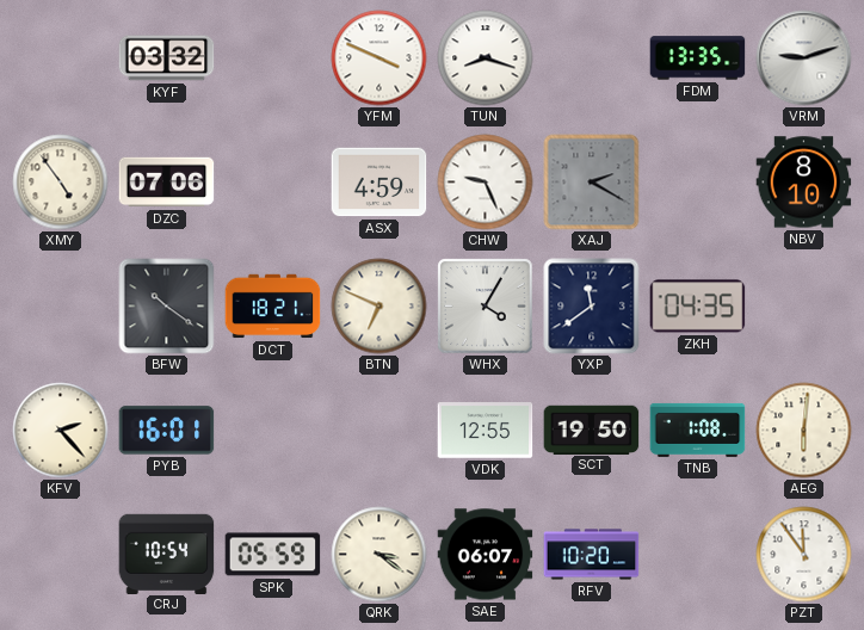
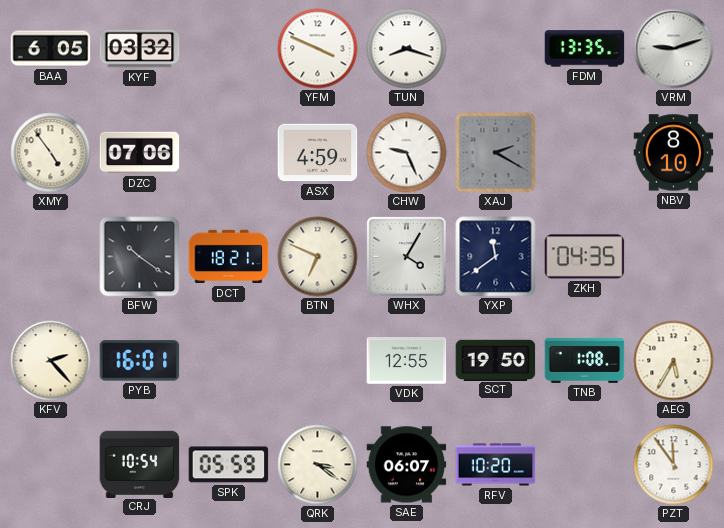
BAA: none -> 6:05 (51, 49)
AEG: 6:01 -> 5:35 (674, 361)
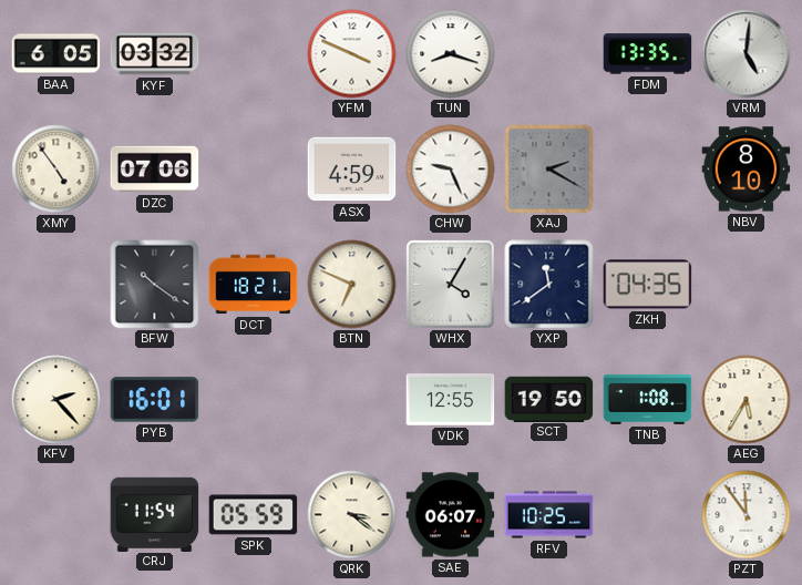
VRM: 9:12 -> 5:01 (747, 54)
CRJ: 10:54 -> 11:54 (155, 514)
RFV: 10:20 -> 10:25 (549, 515)
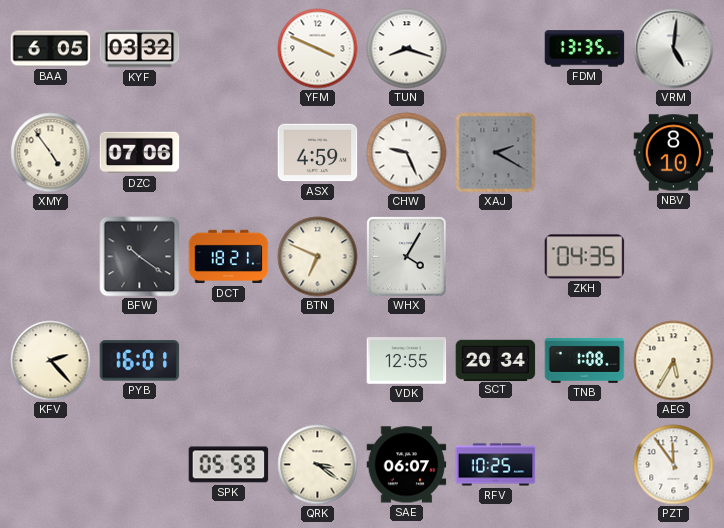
YXP: 11:39 -> none (549, 285)
SCT: 19:50 -> 20:34 (496, 360)
CRJ: 11:54 -> none (155, 514)
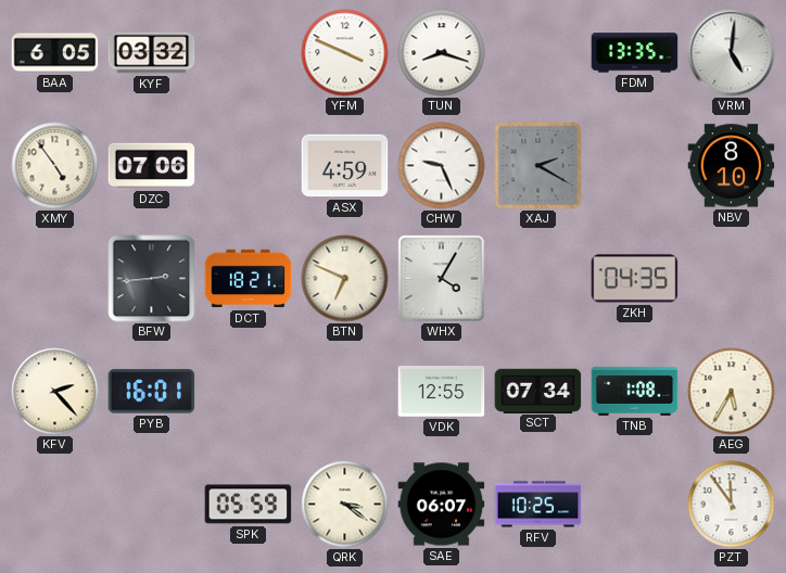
BFW: 10:21 -> 2:44 (152, 279)
SCT: 20:34 -> 07:34 (538, 391)
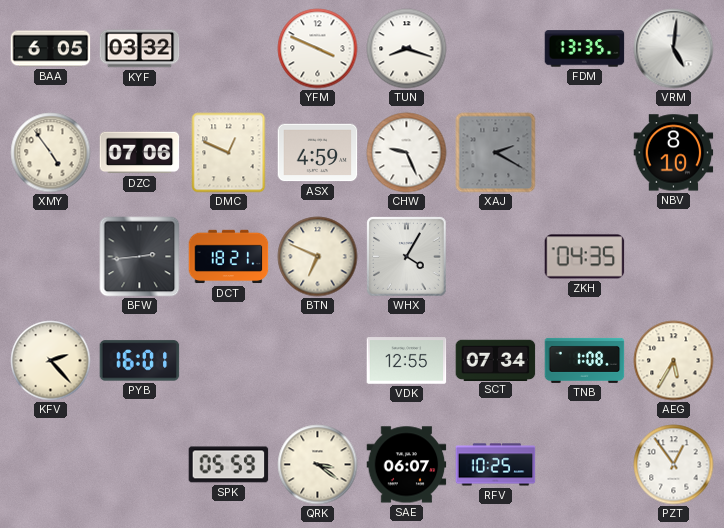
DMC: none -> 12:49 (229, 153)
PZT: 11:54 -> 12:54 (674, 465)
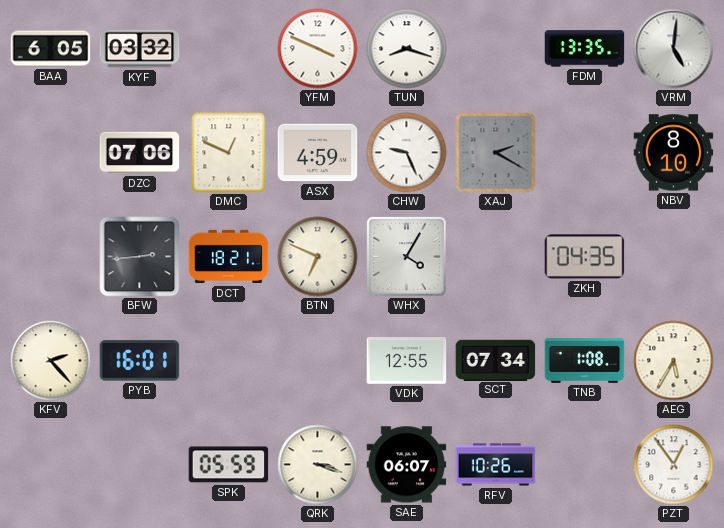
XMY: 4:54 -> none (51, 153)
QRK: 3:21 -> 3:18 (318, 465)
RFV: 10:25 -> 10:26 (496, 465)
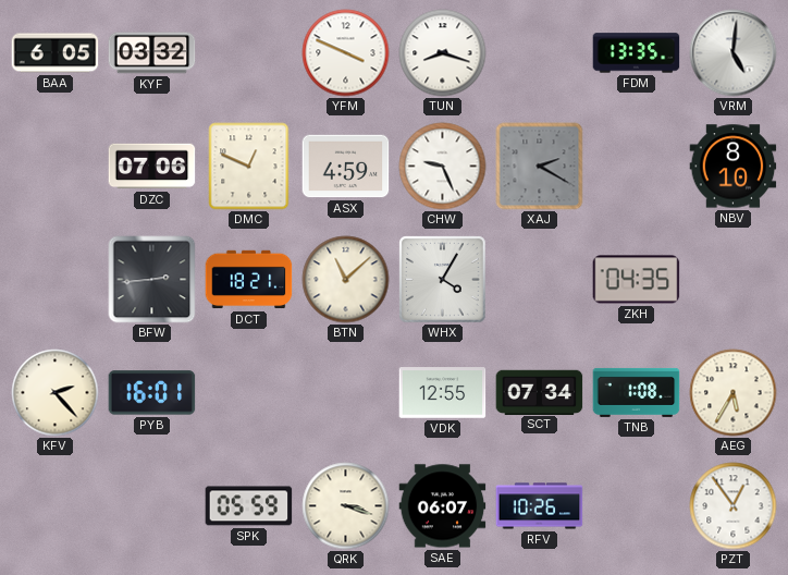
BTN: 6:49 -> 11:08 (346, 280)
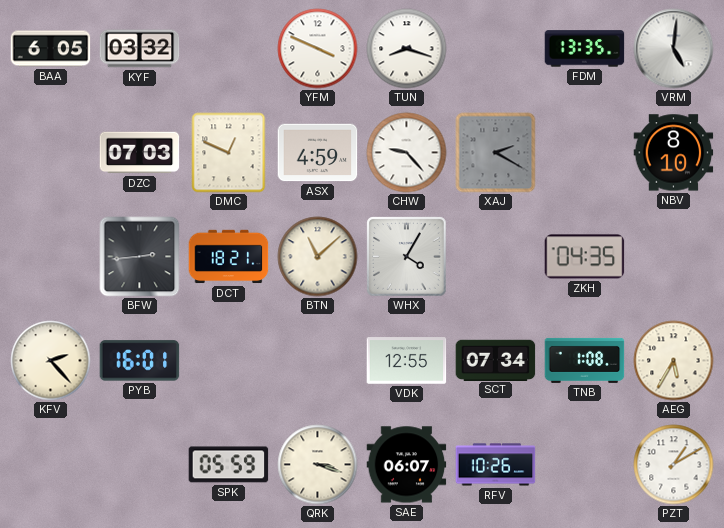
DZC: 07:06 -> 07:03 (140, 153)
CHW: 9:26 -> 9:23 (407, 153)
PZT: 12:54 -> 1:10 (674, 465)
